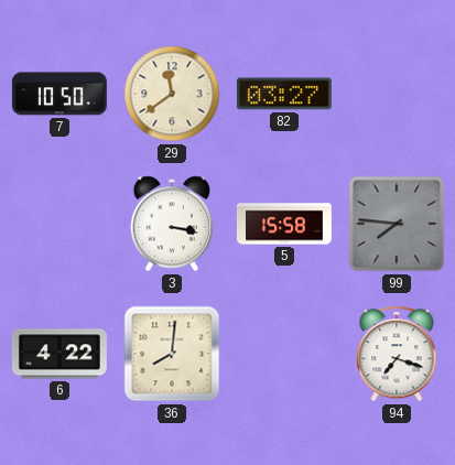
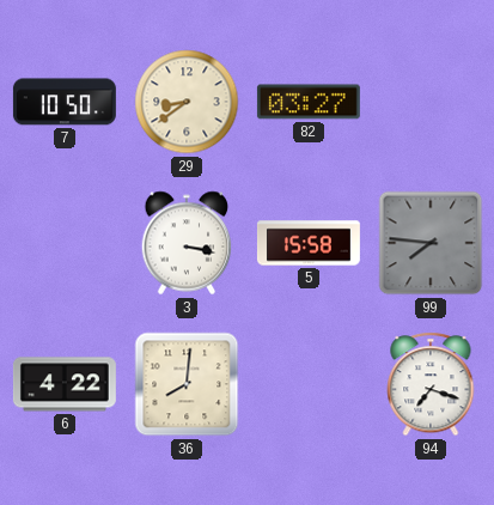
29: 11:39 -> 8:39 (187, 102)
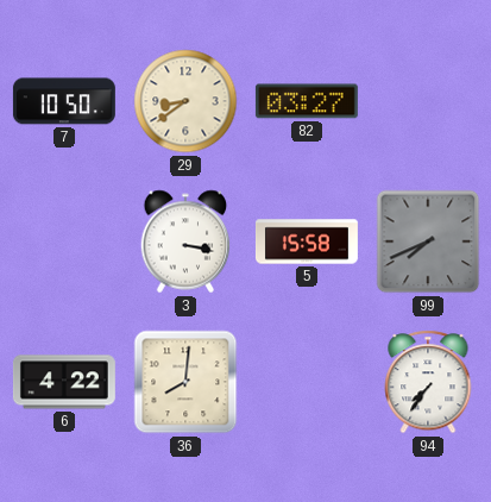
99: 7:46 -> 7:41 (428, 241)
94: 7:18 -> 7:36 (428, 382)
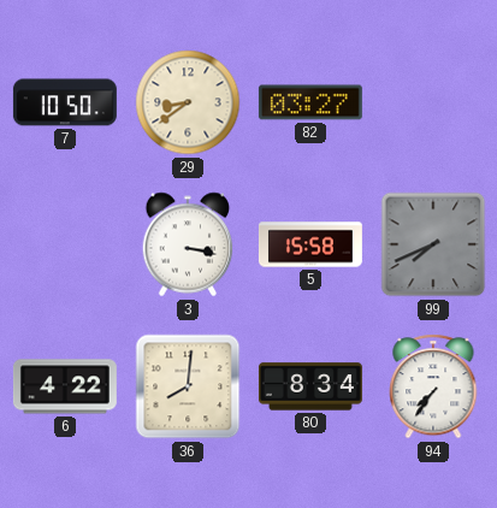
80: none -> 8:34 (310, 386)
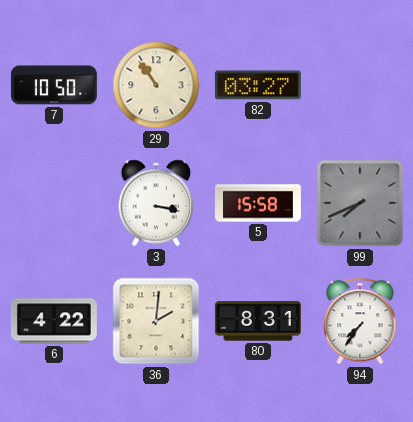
29: 8:39 -> 10:54 (156, 85)
36: 8:01 -> 2:01 (156, 321)
80: 8:34 -> 8:31 (258, 321)
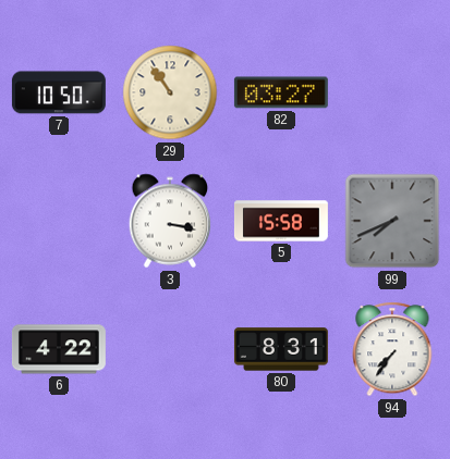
36: 2:01 -> none (156, 321)
